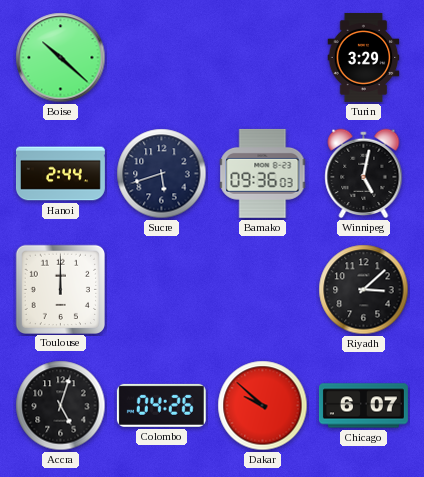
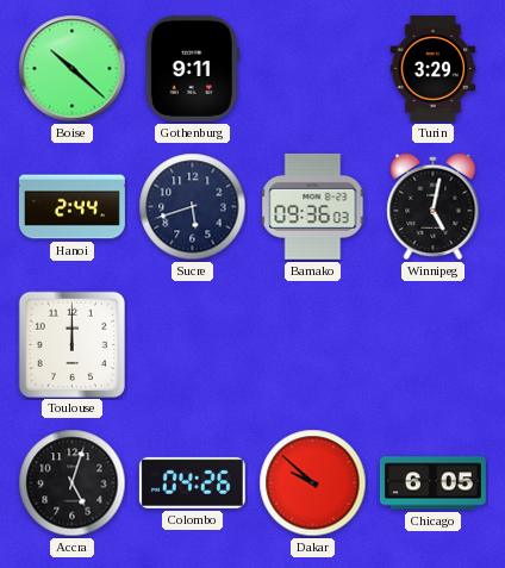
Gothenburg: none -> 9:11 (192, 68)
Riyadh: 3:08 -> none (364, 290)
Chicago: 6:07 -> 6:05 (432, 483)
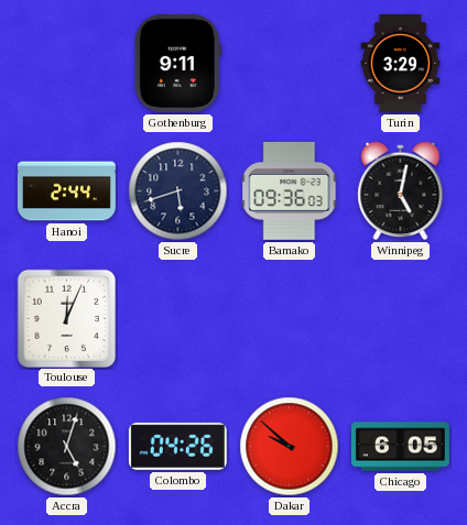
Boise: 10:22 -> none (73, 69)
Toulouse: 12:00 -> 12:04 (66, 318)
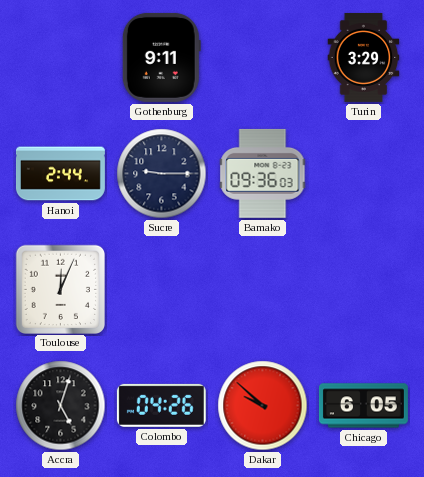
Sucre: 5:42 -> 9:15 (162, 174)
Winnipeg: 5:02 -> none (401, 192)
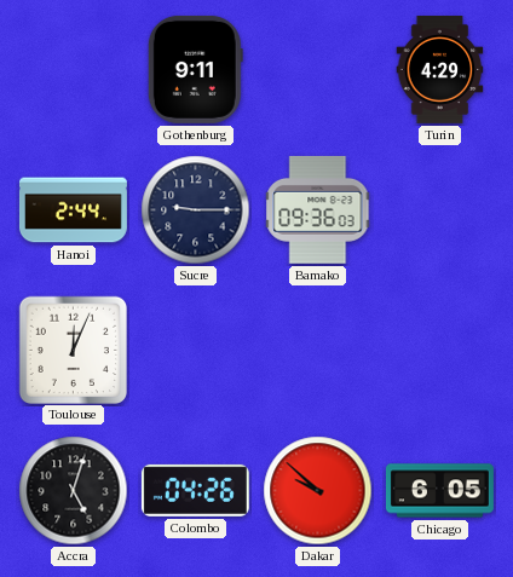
Turin: 3:29 -> 4:29 (440, 69)
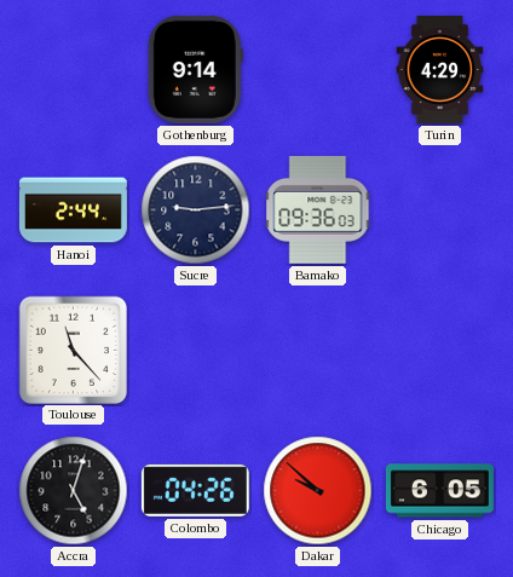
Gothenburg: 9:11 -> 9:14 (195, 69)
Sucre: 9:15 -> 9:14 (196, 210)
Toulouse: 12:04 -> 11:23 (73, 350)
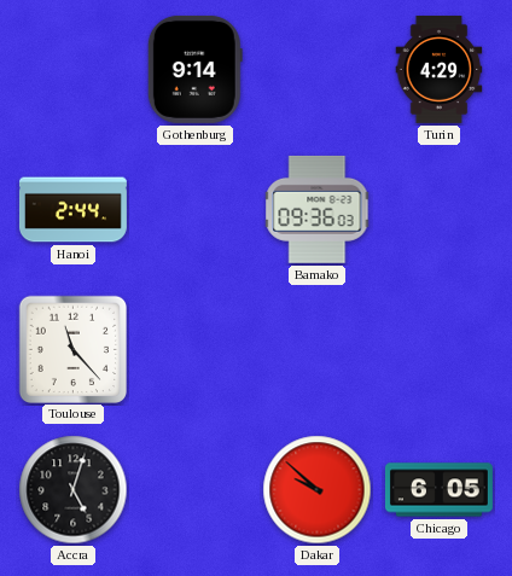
Sucre: 9:14 -> none (196, 210)
Colombo: 04:26 -> none (195, 490)
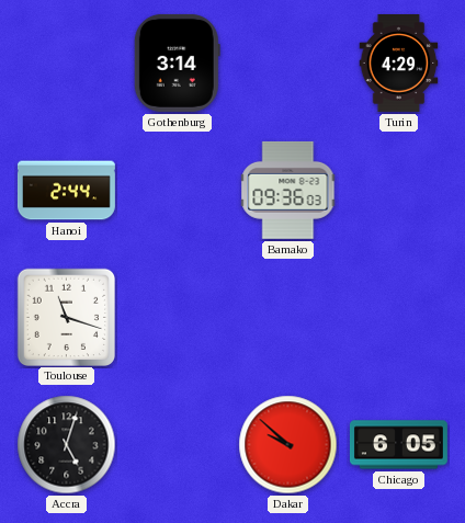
Gothenburg: 9:14 -> 3:14 (177, 62)
Toulouse: 11:23 -> 11:18 (66, 317)
